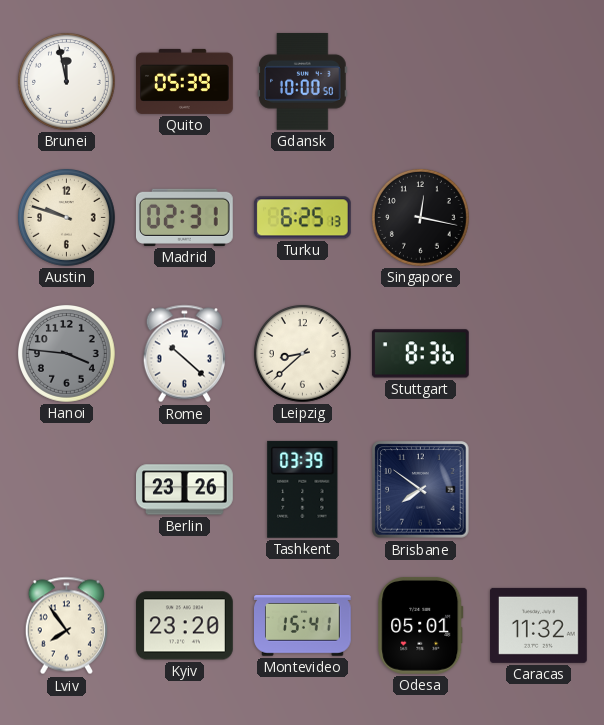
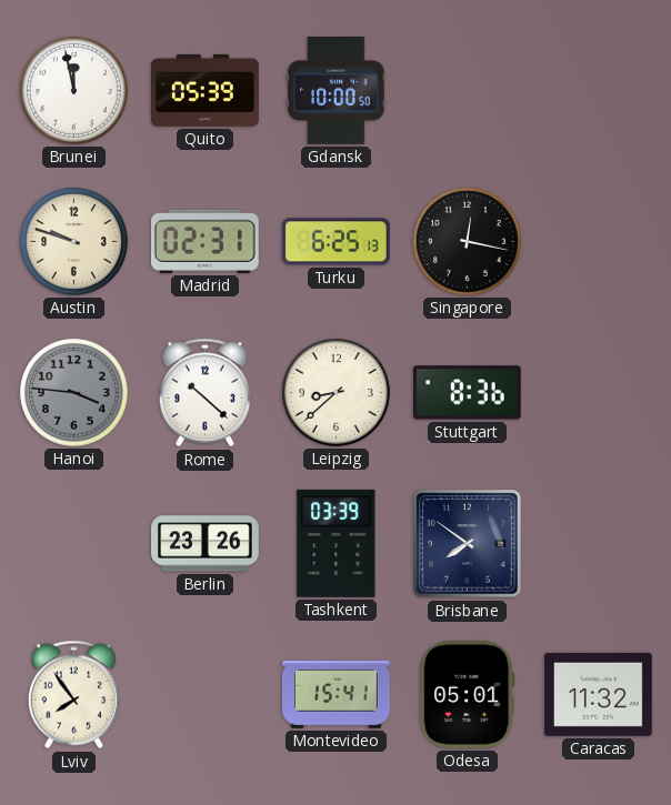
Kyiv: 23:20 -> none (185, 626)
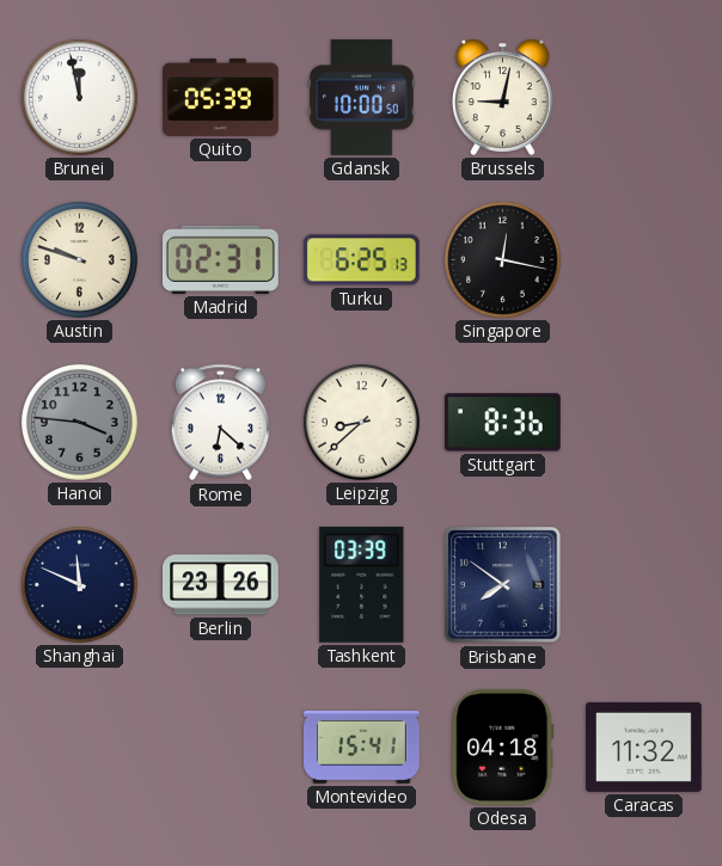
Brussels: none -> 9:02 (502, 97)
Rome: 10:22 -> 6:22 (220, 423)
Shanghai: none -> 11:49 (79, 584)
Lviv: 7:54 -> none (73, 695)
Odesa: 05:01 -> 04:18 (503, 747)
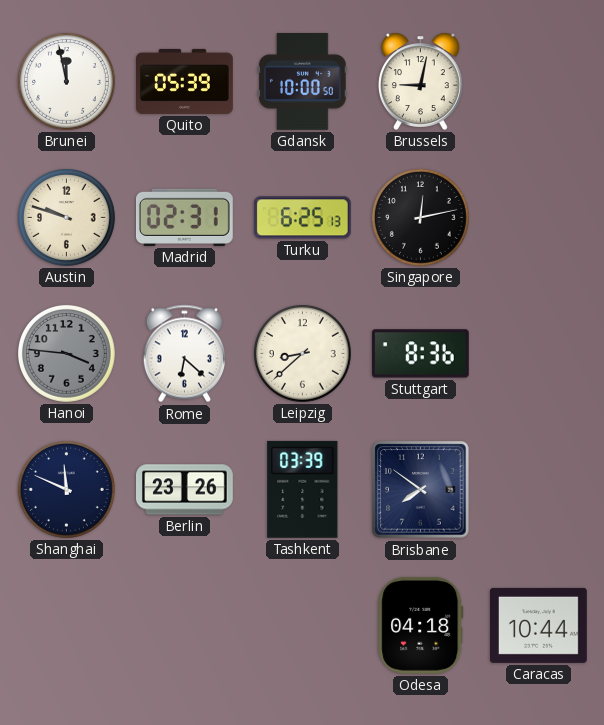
Singapore: 12:17 -> 12:13 (420, 217)
Montevideo: 15:41 -> none (362, 748)
Caracas: 11:32 -> 10:44 (539, 625)
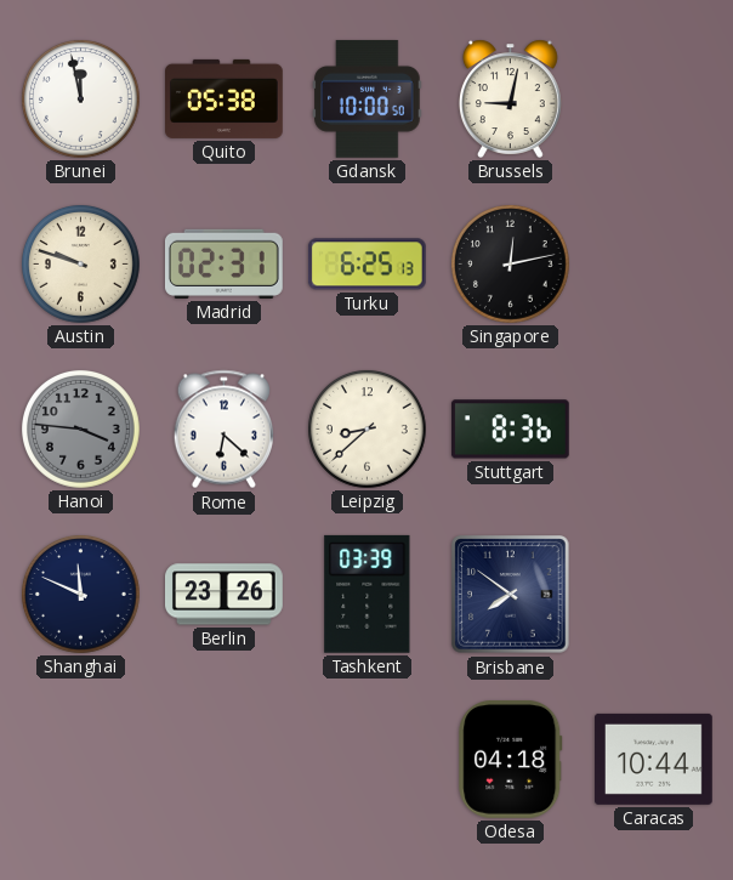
Quito: 05:39 -> 05:38 (225, 98)
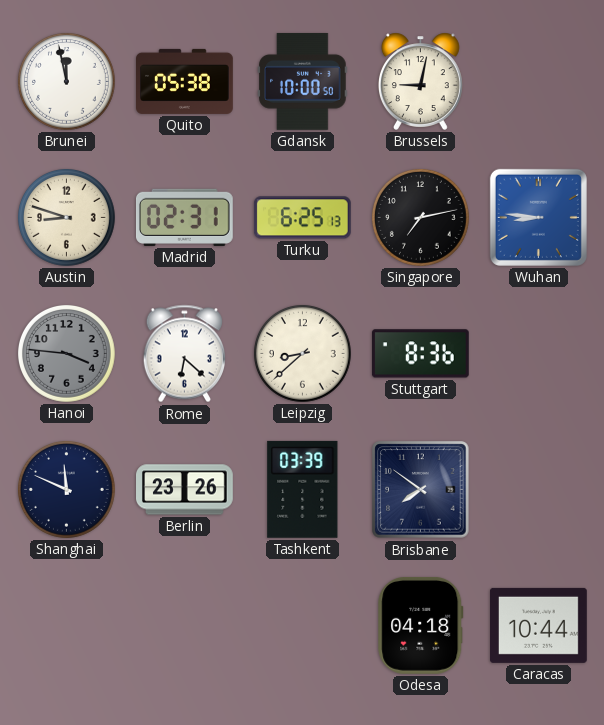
Austin: 9:48 -> 8:48 (66, 217)
Singapore: 12:13 -> 7:13 (420, 217)
Wuhan: none -> 8:46 (538, 217)
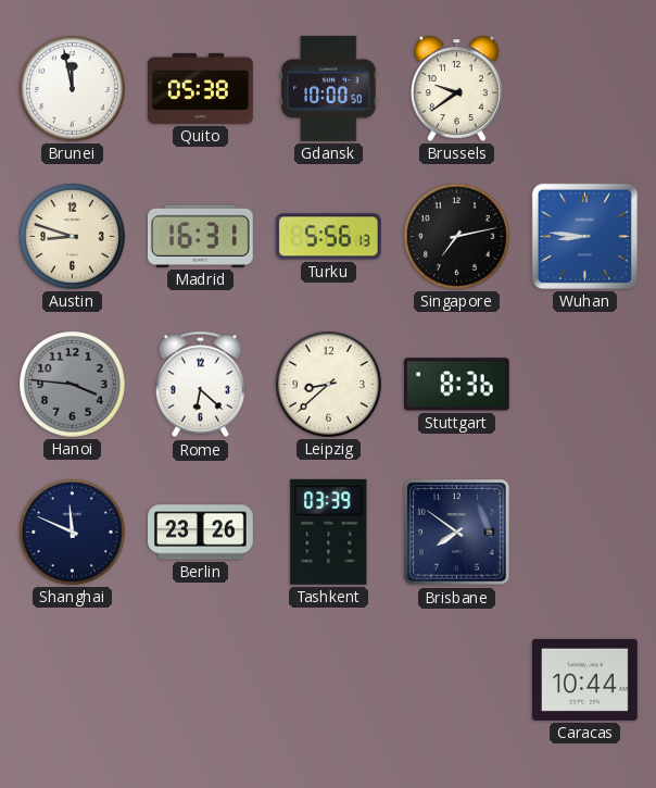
Brussels: 9:02 -> 9:39 (456, 88)
Madrid: 02:31 -> 16:31 (200, 236)
Turku: 6:25 -> 5:56 (328, 237)
Odesa: 04:18 -> none (421, 625)
